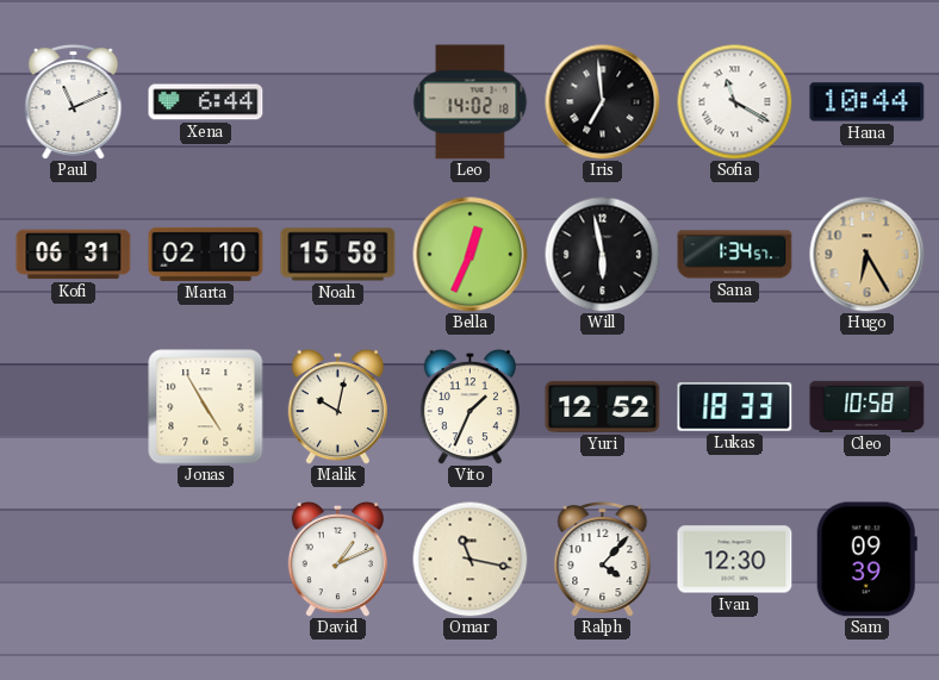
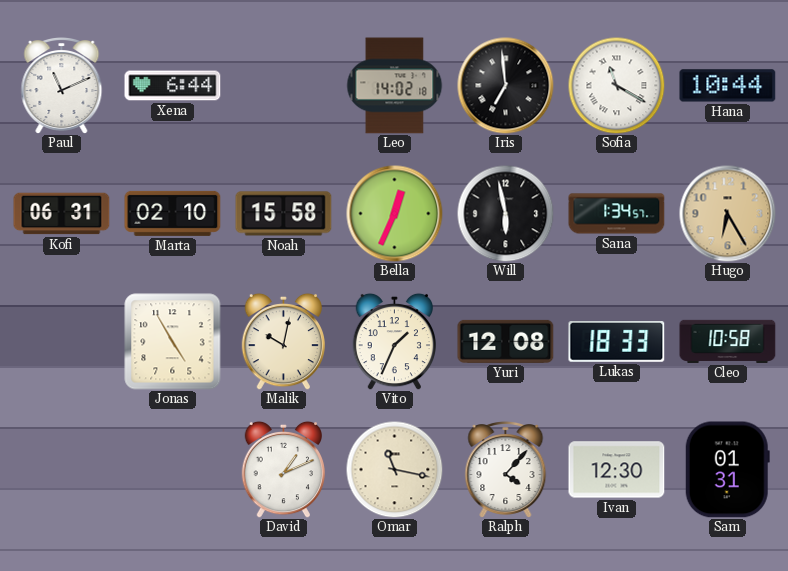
Yuri: 12:52 -> 12:08 (506, 341)
Sam: 09:39 -> 01:31 (727, 470)
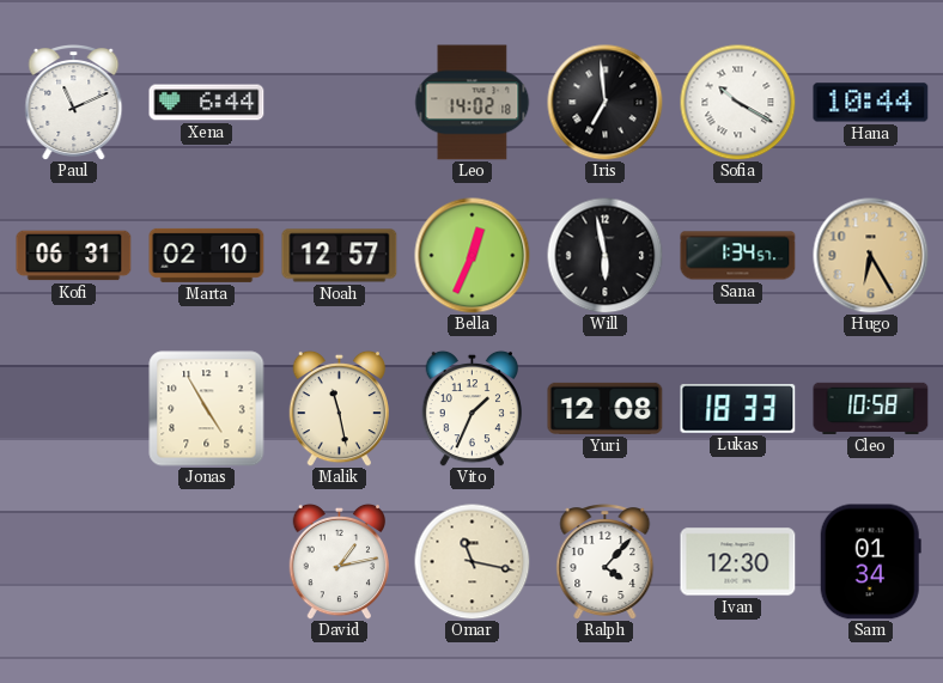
Sofia: 11:20 -> 10:20 (737, 102)
Noah: 15:58 -> 12:57 (340, 256)
Malik: 10:02 -> 11:28 (339, 408)
David: 1:11 -> 1:13 (339, 561)
Sam: 01:31 -> 01:34 (870, 562)
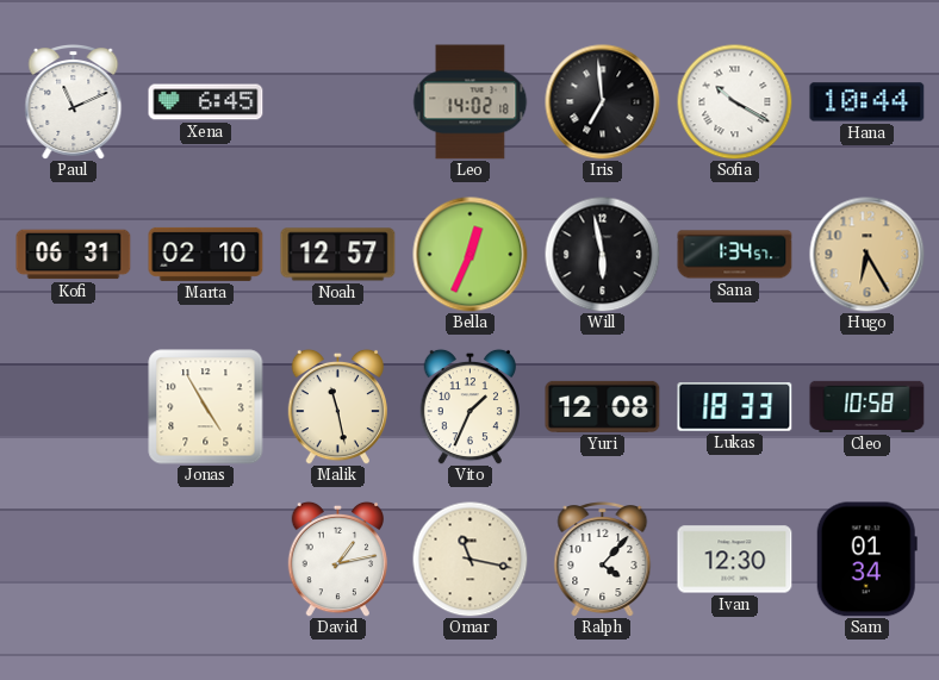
Xena: 6:44 -> 6:45 (206, 102)
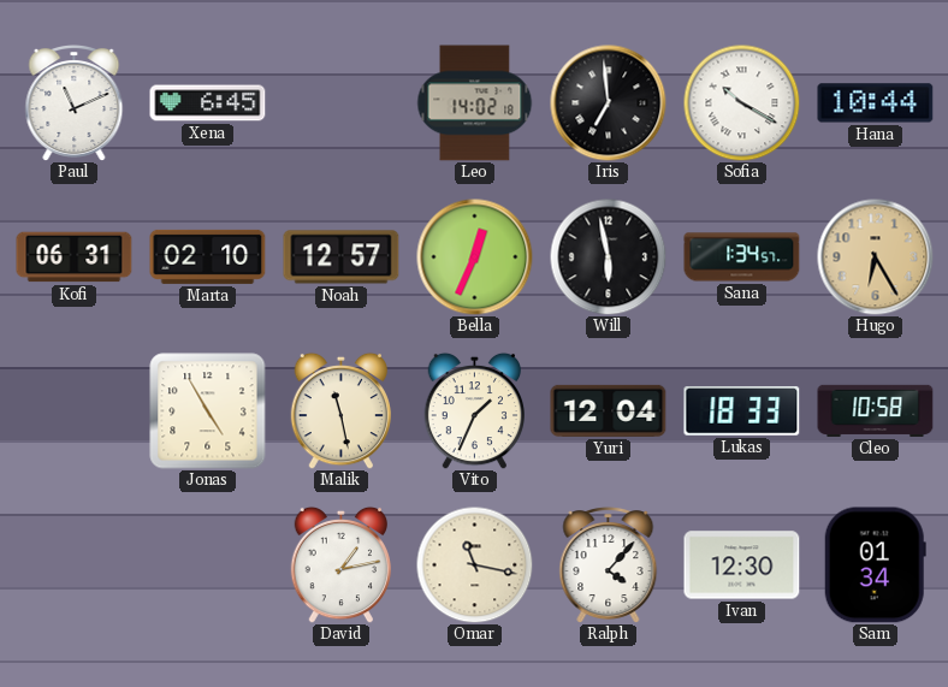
Yuri: 12:08 -> 12:04 (609, 410)
